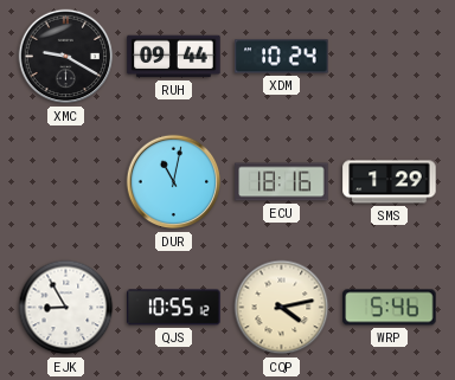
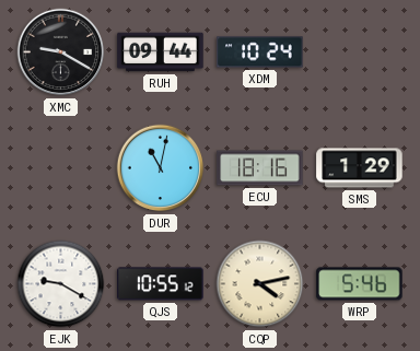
EJK: 8:55 -> 9:20 (61, 284)
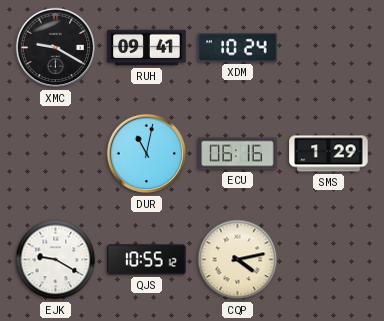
RUH: 09:44 -> 09:41 (147, 48)
ECU: 18:16 -> 06:16 (238, 154)
WRP: 5:46 -> none (360, 284)
